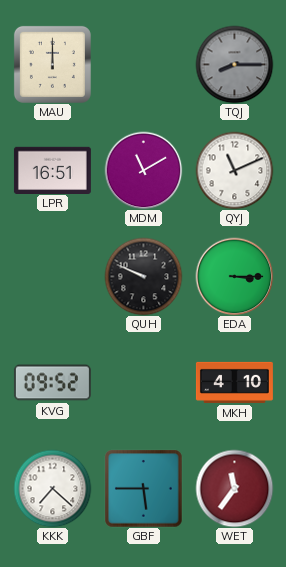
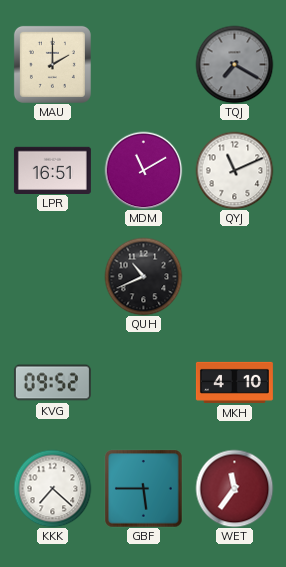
MAU: 12:00 -> 2:00 (52, 64)
TQJ: 8:15 -> 7:20 (234, 64)
QUH: 9:49 -> 10:41 (143, 276)
EDA: 3:15 -> none (234, 276)
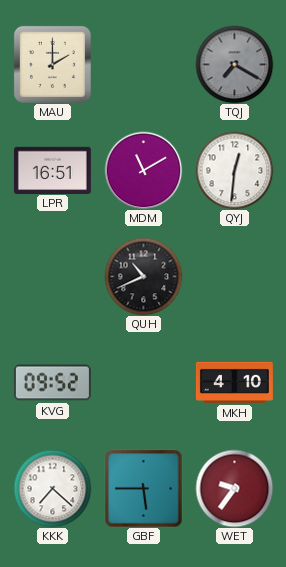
QYJ: 11:11 -> 12:31 (234, 170)
WET: 11:36 -> 9:36 (234, 488)
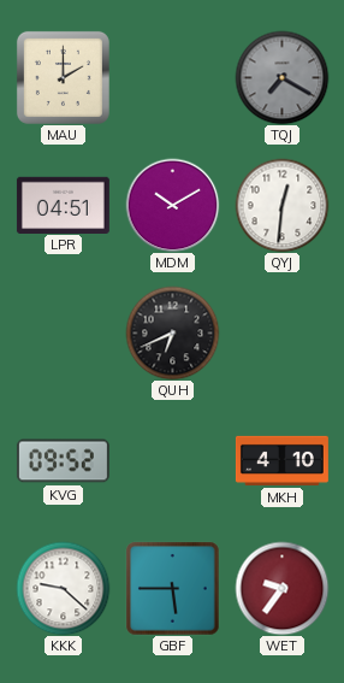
LPR: 16:51 -> 04:51 (63, 205)
MDM: 11:10 -> 10:10 (172, 205)
QUH: 10:41 -> 6:41 (172, 332)
KKK: 7:22 -> 9:22 (63, 588)
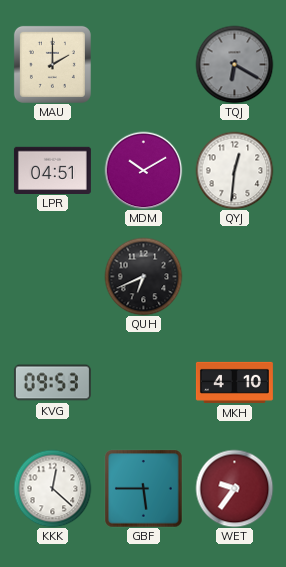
TQJ: 7:20 -> 6:20 (234, 64)
KVG: 09:52 -> 09:53 (52, 383)
KKK: 9:22 -> 12:22 (52, 488)
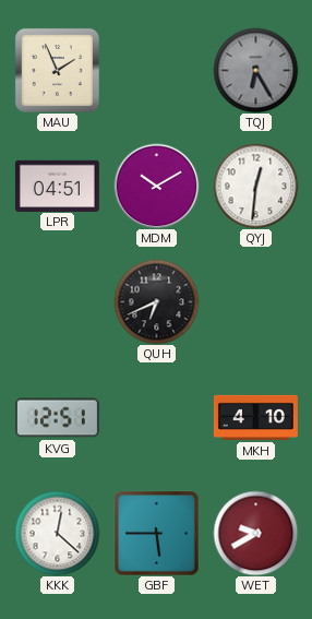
MAU: 2:00 -> 1:56 (57, 70)
TQJ: 6:20 -> 6:25 (255, 70)
KVG: 09:53 -> 12:51 (57, 418)
WET: 9:36 -> 9:40 (255, 533)
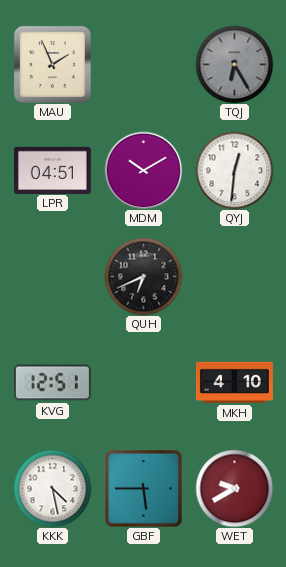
KKK: 12:22 -> 4:28 (52, 488)
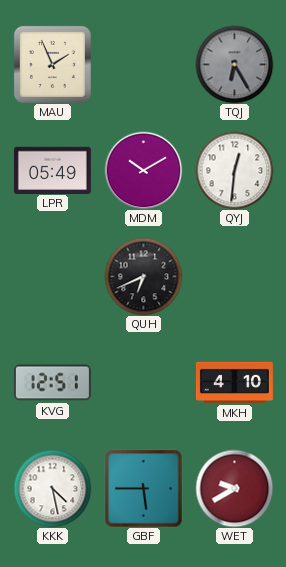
LPR: 04:51 -> 05:49 (52, 170)
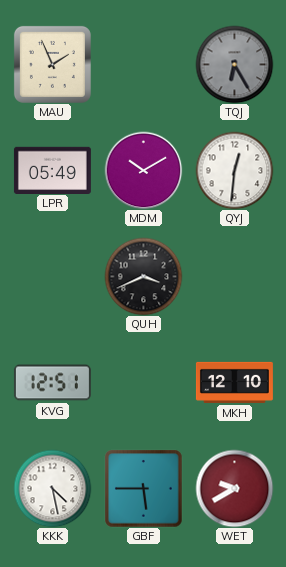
QUH: 6:41 -> 3:41 (143, 276)
MKH: 4:10 -> 12:10 (234, 382)
